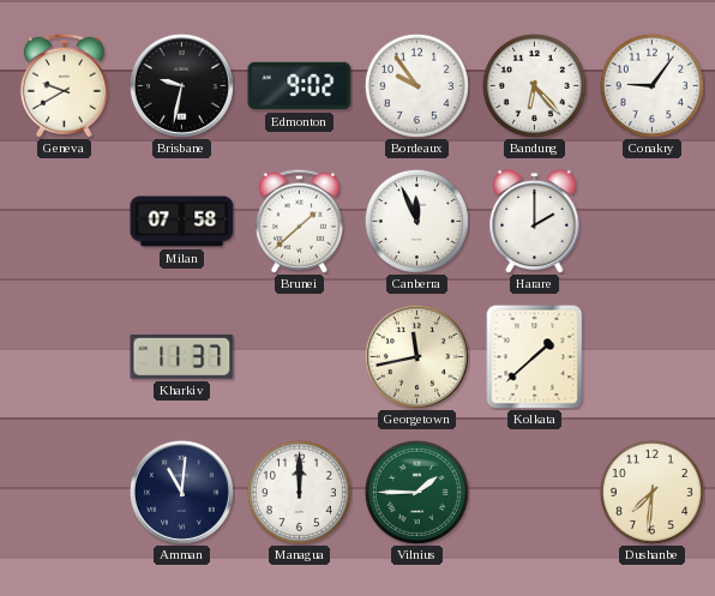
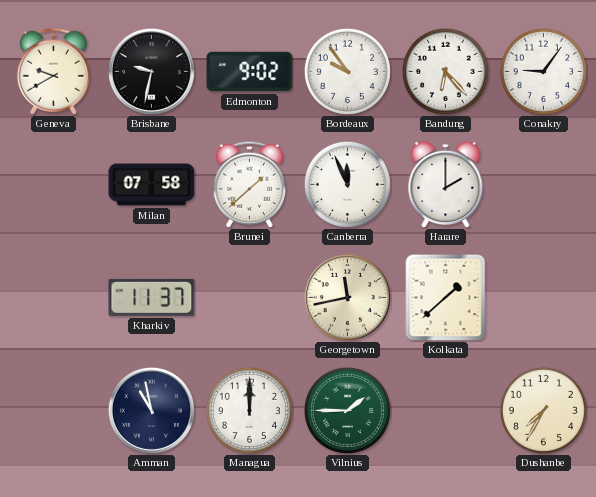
Amman: 11:01 -> 10:58 (151, 410)
Dushanbe: 7:31 -> 7:35 (543, 410)
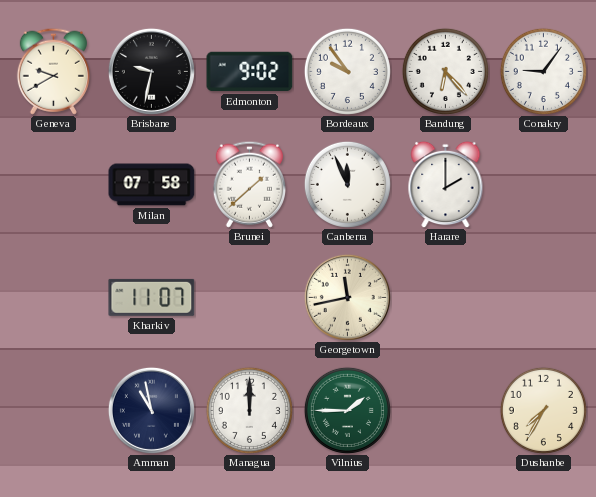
Kharkiv: 11:37 -> 11:07 (152, 297)
Kolkata: 1:38 -> none (446, 297)
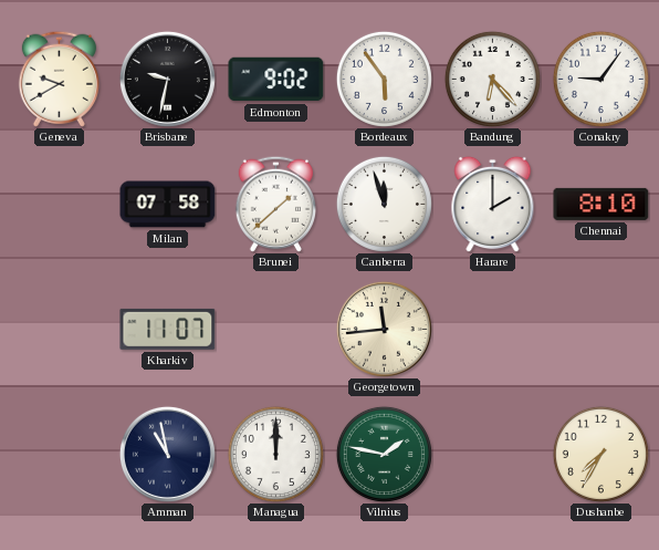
Bordeaux: 9:54 -> 5:54 (384, 79)
Canberra: 11:56 -> 11:57 (384, 204)
Chennai: none -> 8:10 (602, 204)
Georgetown: 11:43 -> 11:44 (384, 329)
Vilnius: 1:45 -> 1:47 (384, 454)
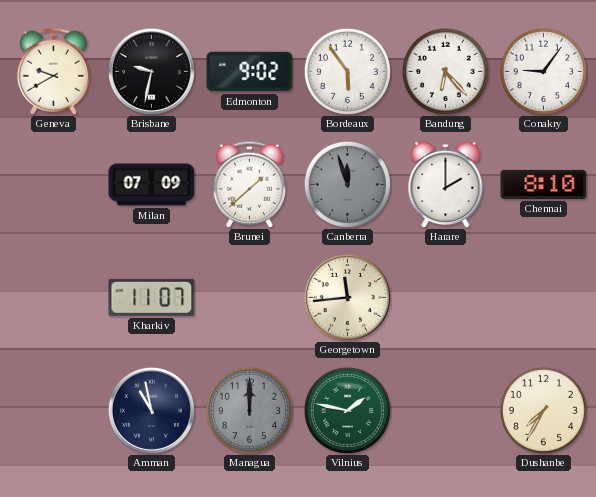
Milan: 07:58 -> 07:09 (152, 185)
Canberra dial: white -> grey (347, 184)
Managua dial: white -> grey (249, 410)
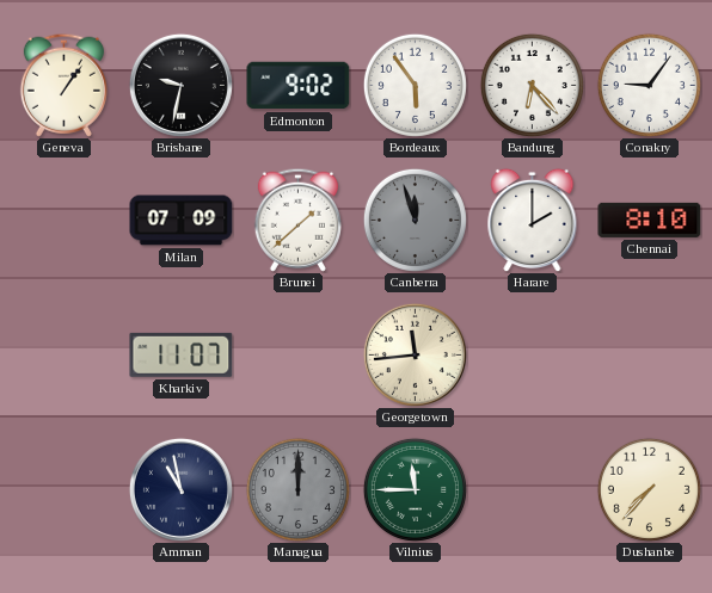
Geneva: 9:40 -> 1:06 (63, 85)
Vilnius: 1:47 -> 11:45 (415, 489)
Dushanbe: 7:35 -> 7:37 (649, 489)
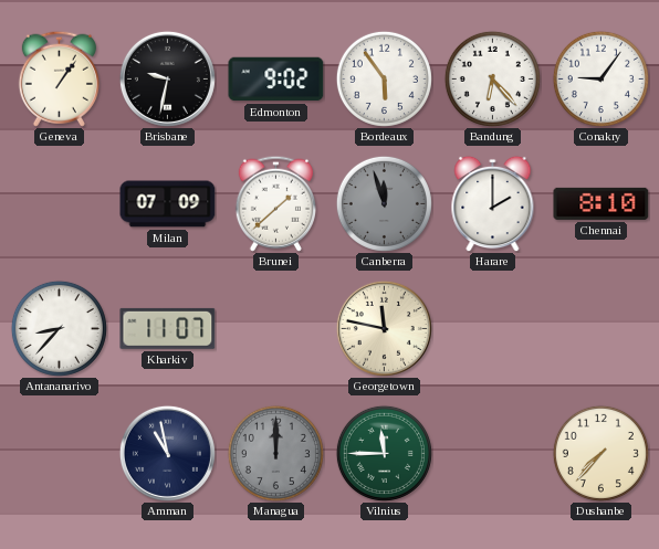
Antananarivo: none -> 8:37 (59, 328)
Georgetown: 11:44 -> 11:47 (384, 328)
